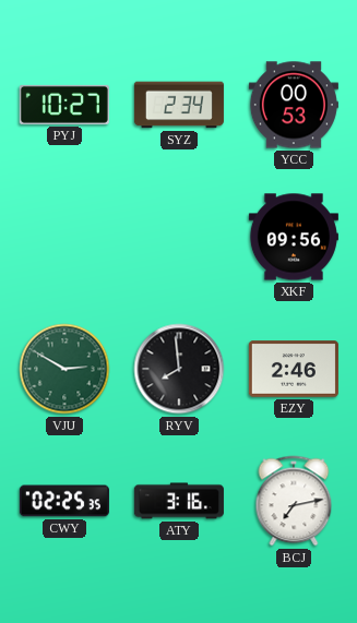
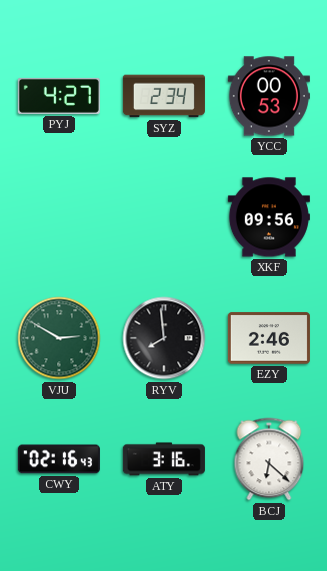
PYJ: 10:27 -> 4:27 (59, 96)
CWY: 02:25 -> 02:16 (59, 459)
BCJ: 7:13 -> 6:22 (269, 459)
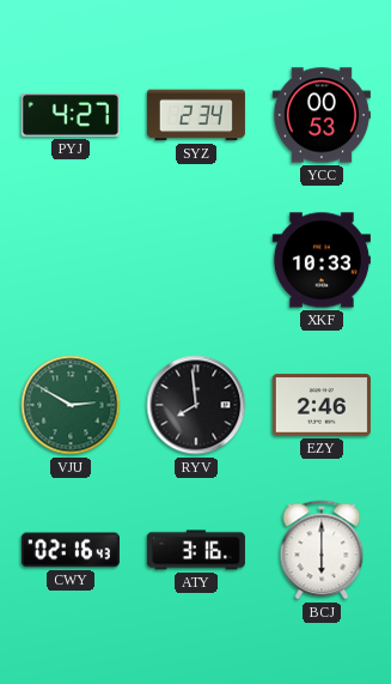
XKF: 09:56 -> 10:33 (322, 260)
BCJ: 6:22 -> 6:00 (322, 550)
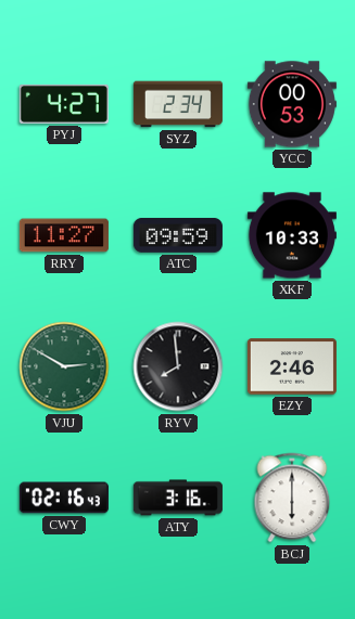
RRY: none -> 11:27 (64, 235)
ATC: none -> 09:59 (178, 235)
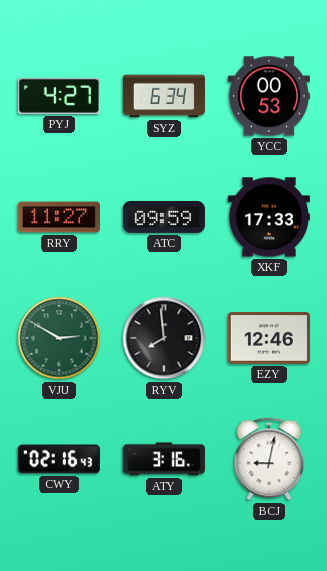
SYZ: 2:34 -> 6:34 (164, 96)
XKF: 10:33 -> 17:33 (269, 217)
EZY: 2:46 -> 12:46 (269, 338)
BCJ: 6:00 -> 9:02 (269, 459)
